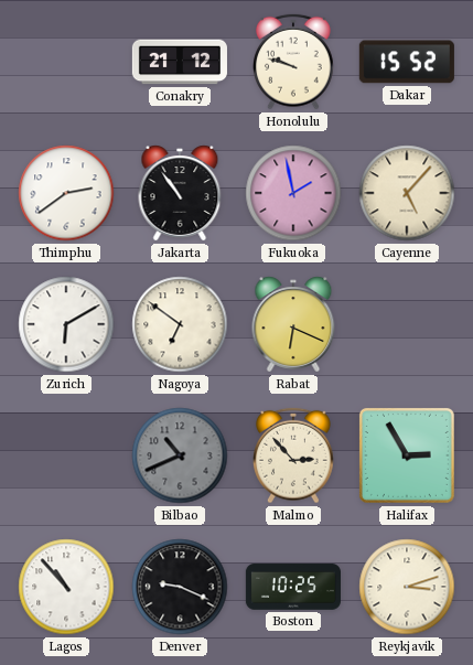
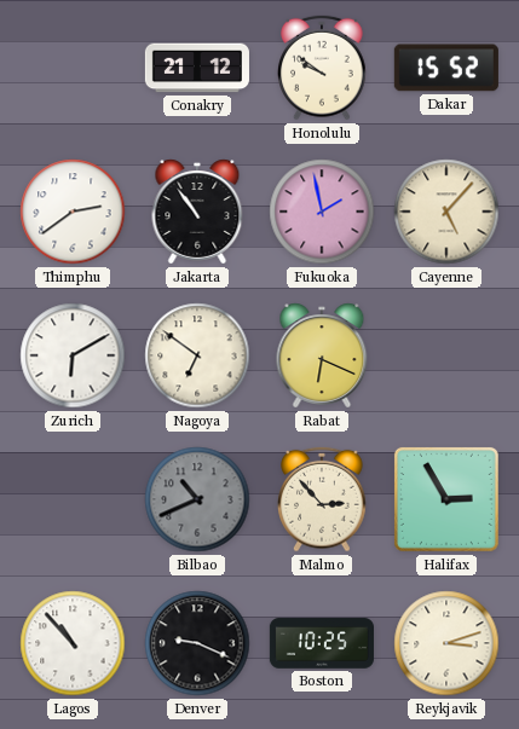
Honolulu: 9:48 -> 9:51 (322, 68)
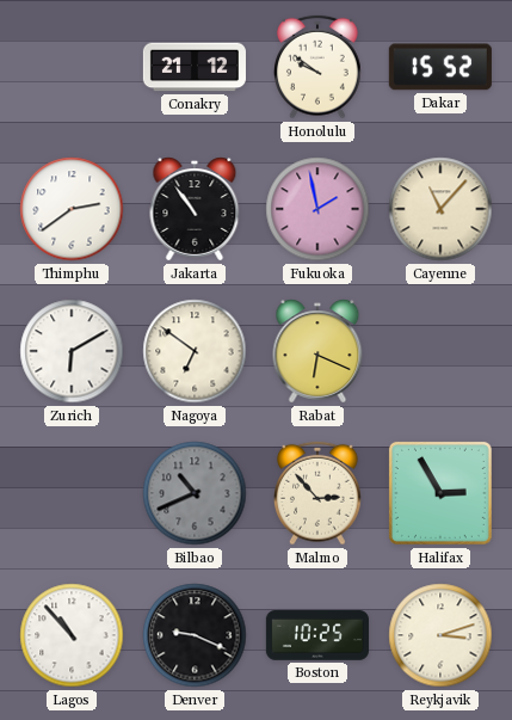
Cayenne: 5:07 -> 11:07 (440, 209)
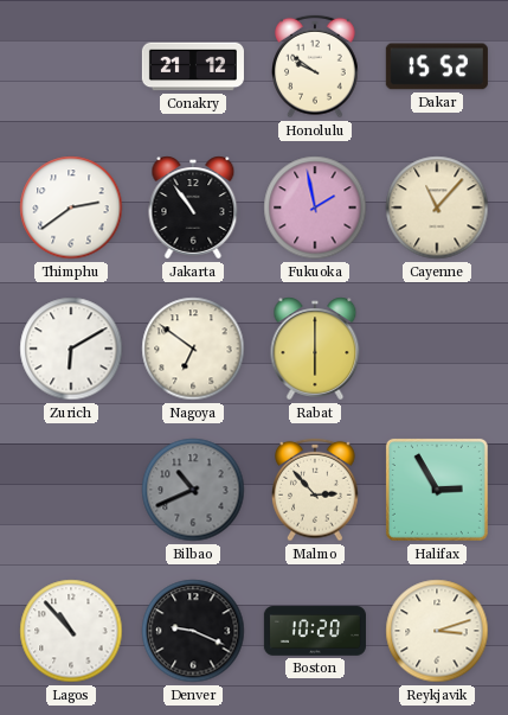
Rabat: 6:19 -> 6:00 (315, 349)
Boston: 10:25 -> 10:20 (315, 631)
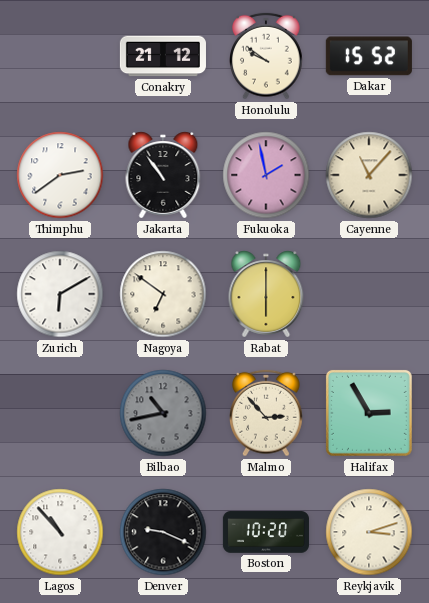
Bilbao: 10:41 -> 10:43 (163, 413)
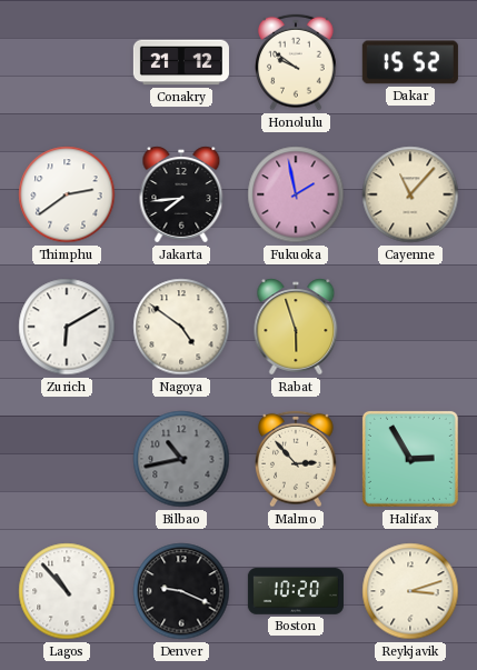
Jakarta: 10:54 -> 7:44 (181, 194)
Nagoya: 6:51 -> 4:51 (181, 327)
Rabat: 6:00 -> 5:57 (296, 327)
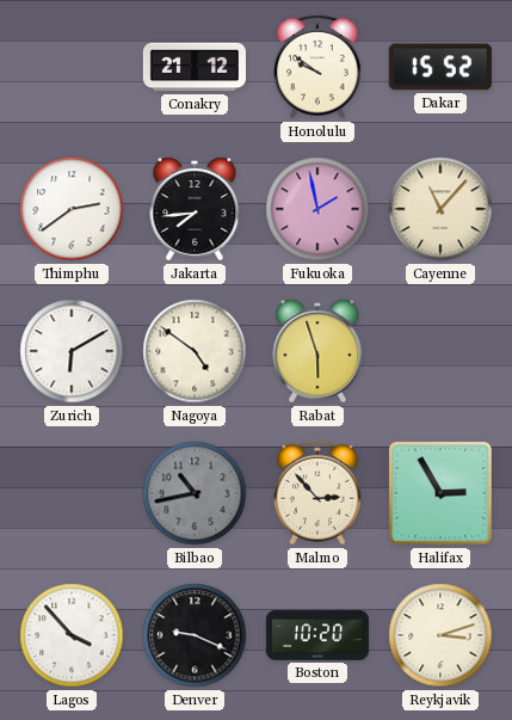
Lagos: 10:53 -> 3:53 (72, 635)
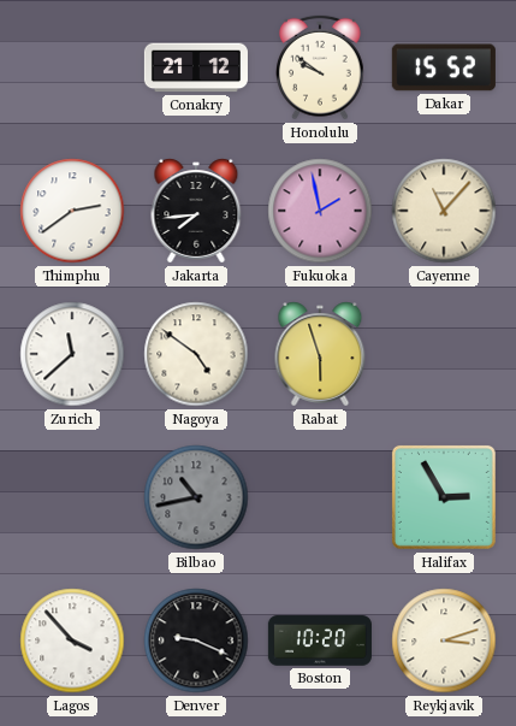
Zurich: 6:10 -> 11:38 (72, 354)
Malmo: 2:53 -> none (317, 493)
